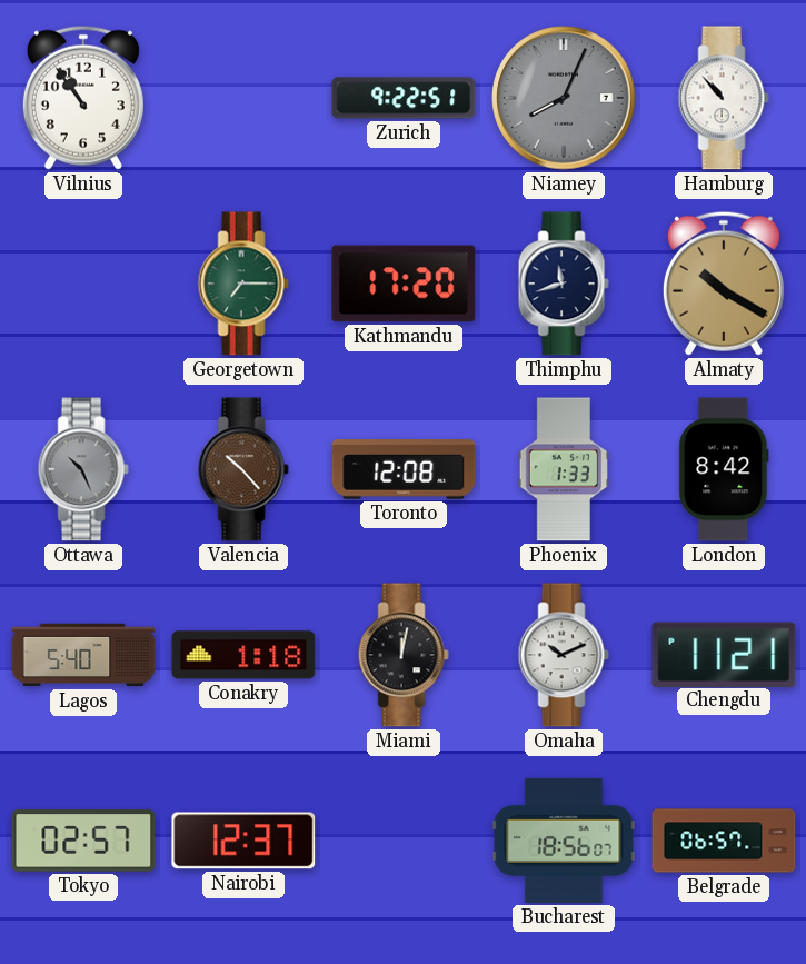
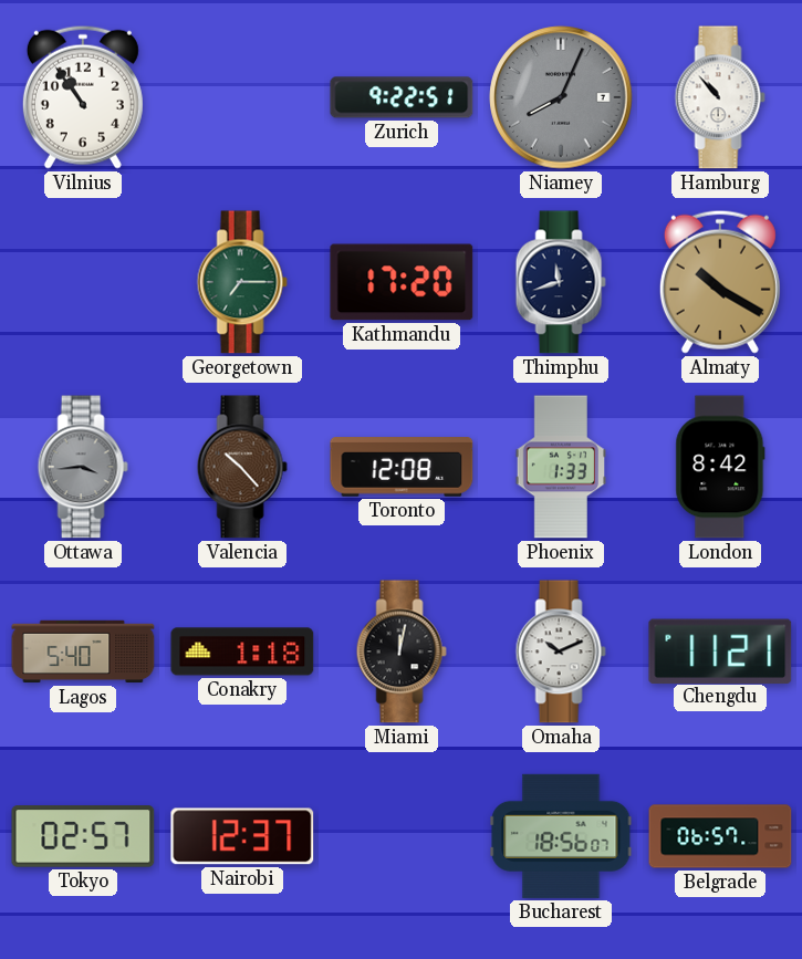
Ottawa: 10:26 -> 3:44 (83, 467)
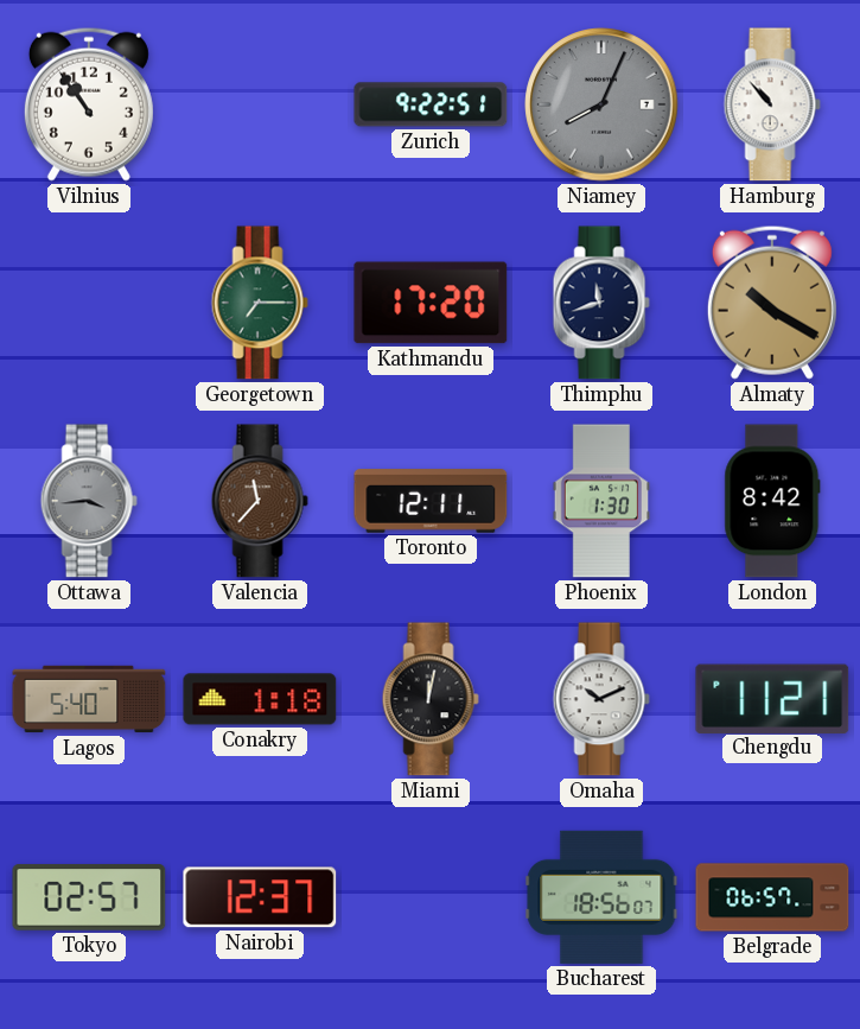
Valencia: 10:23 -> 11:37 (260, 501)
Toronto: 12:08 -> 12:11 (431, 501)
Phoenix: 1:33 -> 1:30 (600, 501)
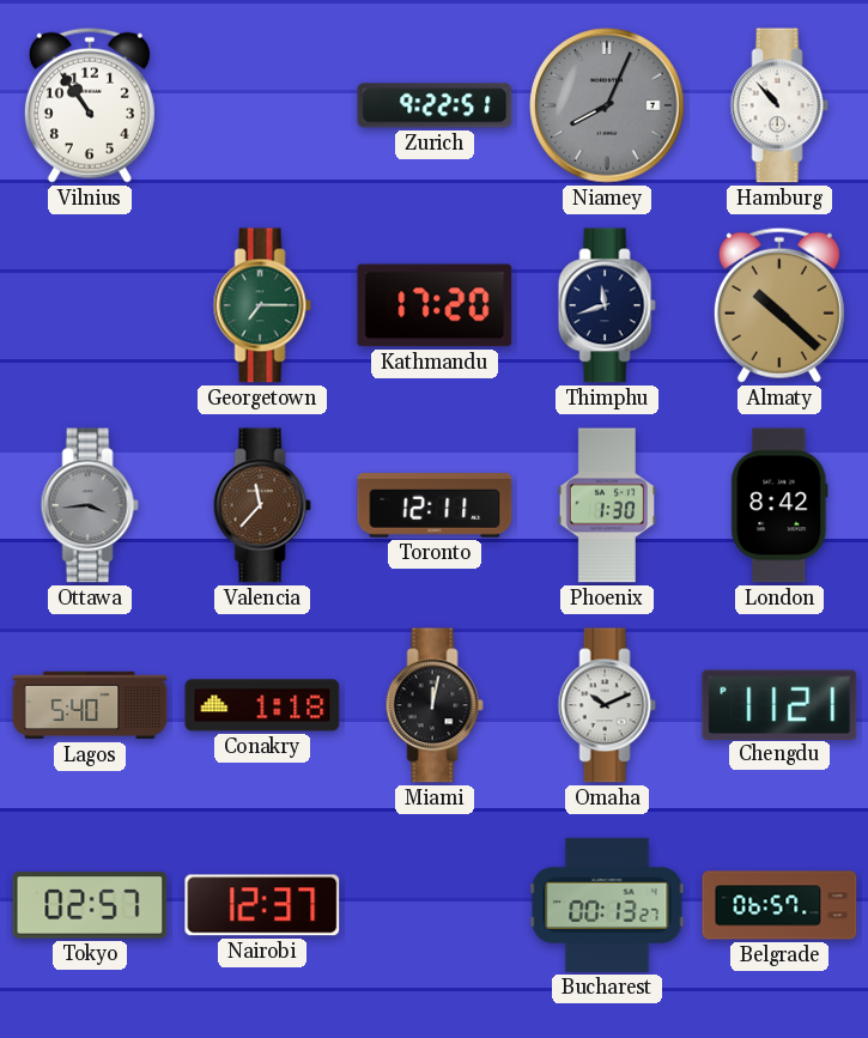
Almaty: 10:20 -> 10:22 (779, 305)
Bucharest: 18:56 -> 00:13 (607, 905)
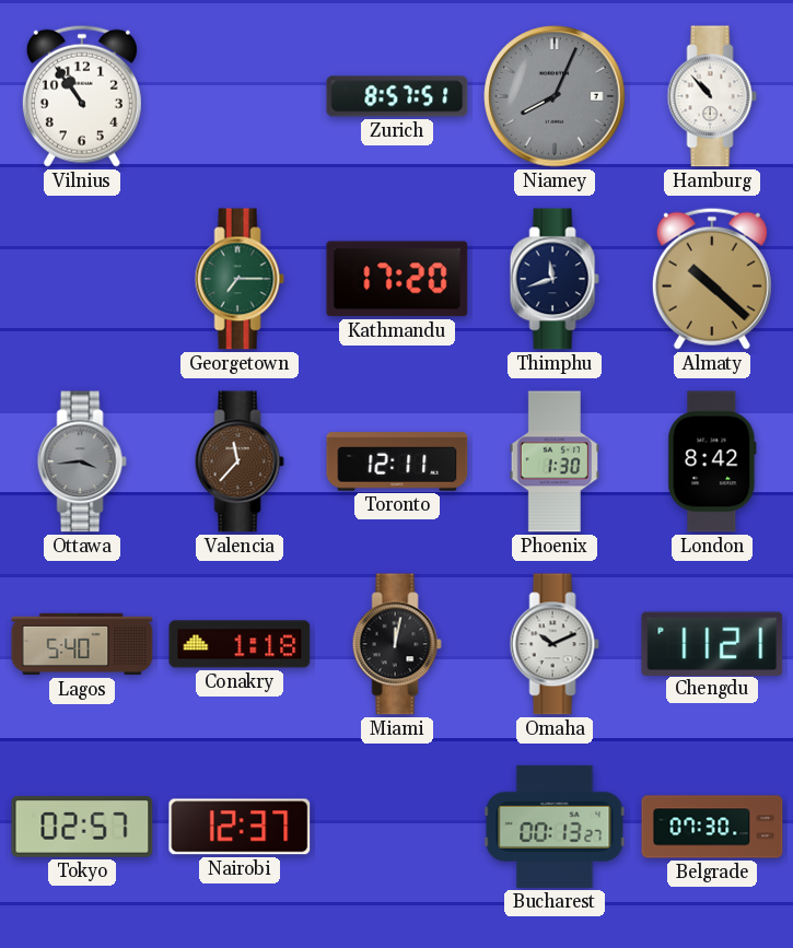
Zurich: 9:22 -> 8:57 (397, 96)
Belgrade: 06:57 -> 07:30 (712, 827)
